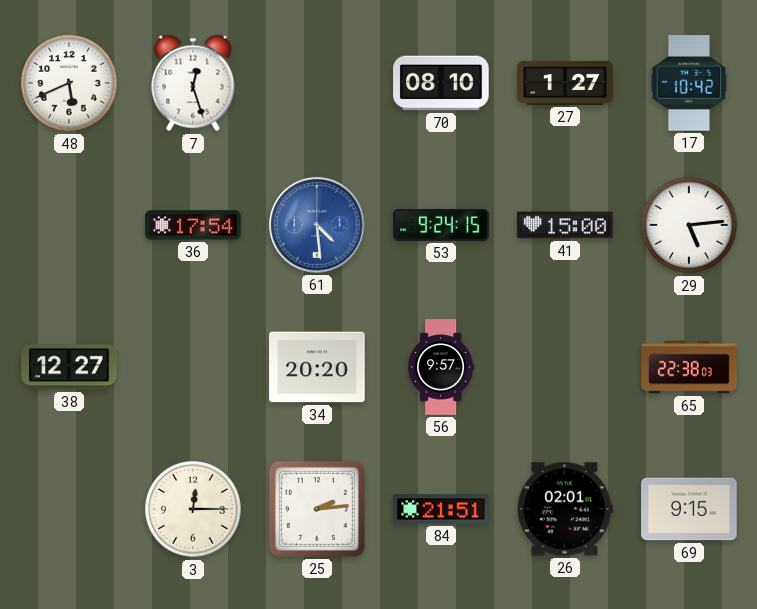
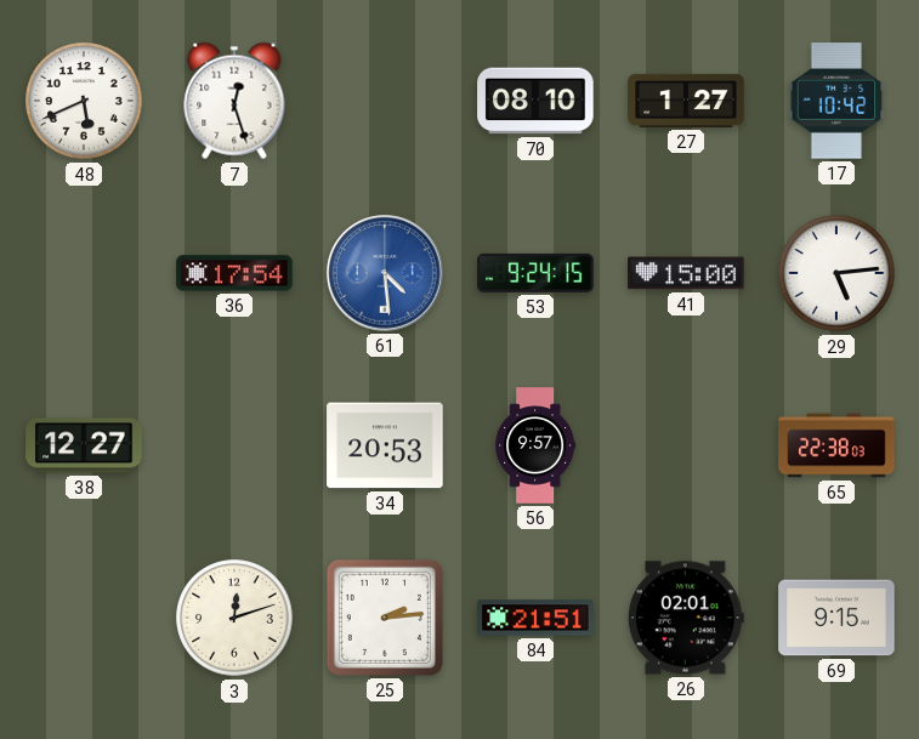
34: 20:20 -> 20:53 (385, 445)
3: 12:15 -> 12:12 (234, 618)
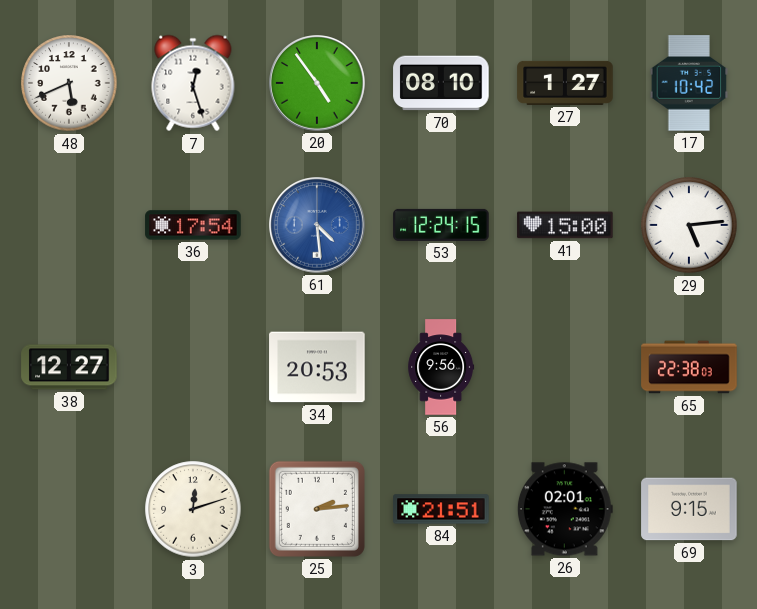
20: none -> 4:54 (317, 83)
53: 9:24 -> 12:24 (441, 225)
56: 9:57 -> 9:56 (441, 367)
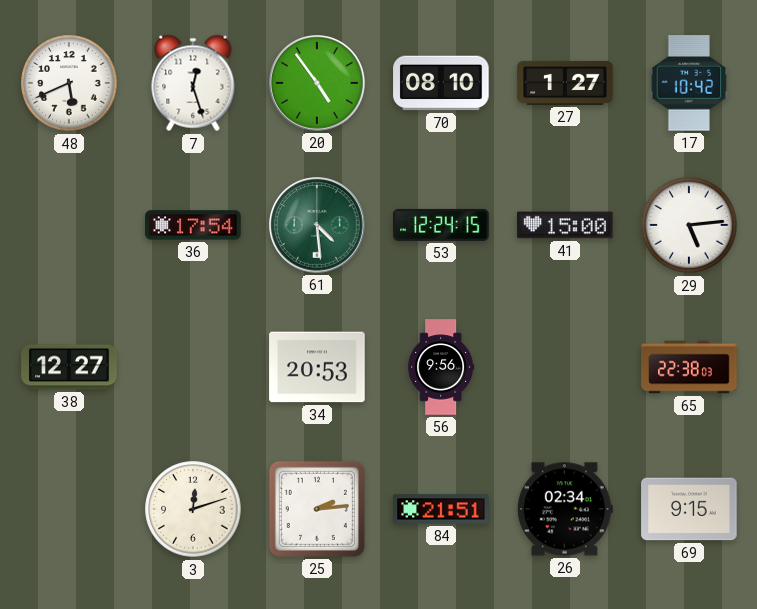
61 dial: blue -> green (317, 225)
26: 02:01 -> 02:34 (565, 509)
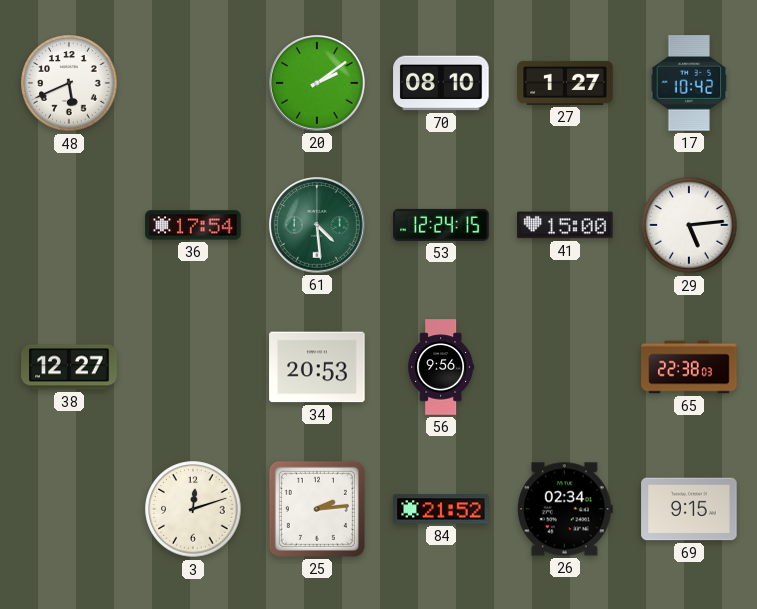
7: 12:27 -> none (193, 83)
20: 4:54 -> 2:09 (317, 83)
84: 21:51 -> 21:52 (441, 509)
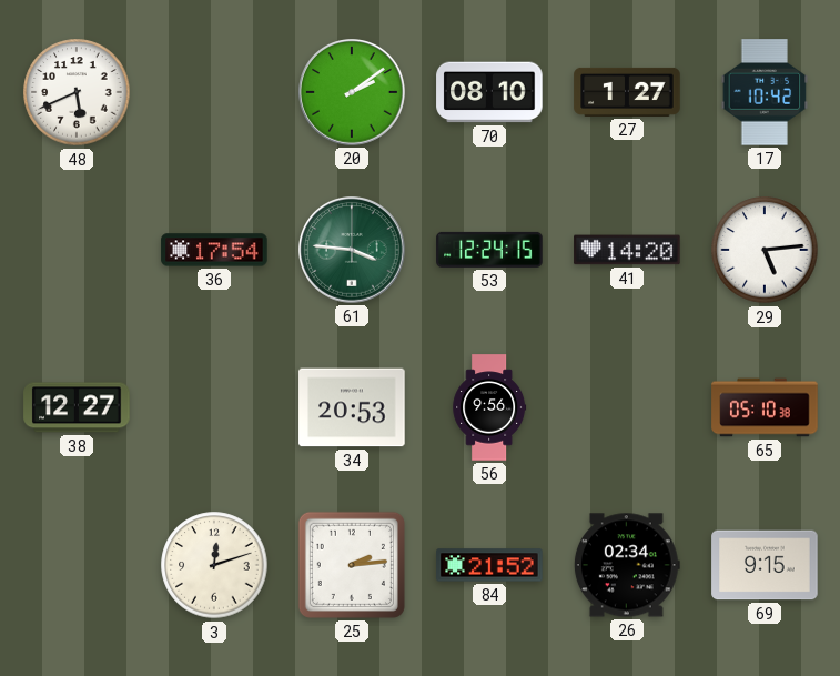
61: 4:29 -> 3:46 (352, 250)
41: 15:00 -> 14:20 (627, 250)
65: 22:38 -> 05:10 (765, 407)
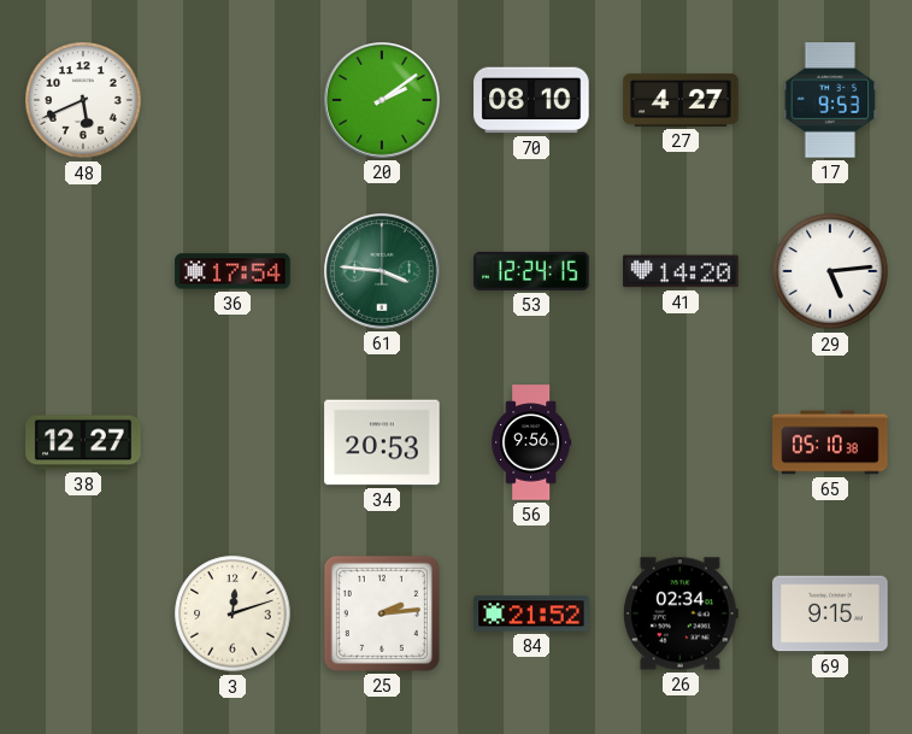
27: 1:27 -> 4:27 (681, 100)
17: 10:42 -> 9:53 (830, 100)
